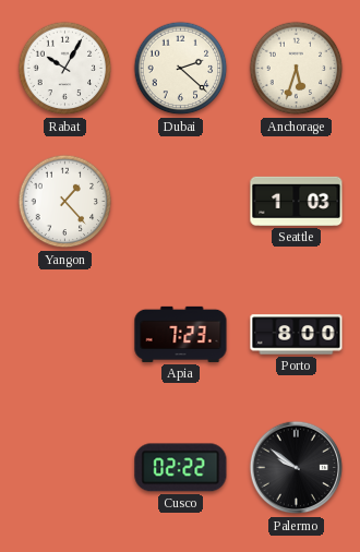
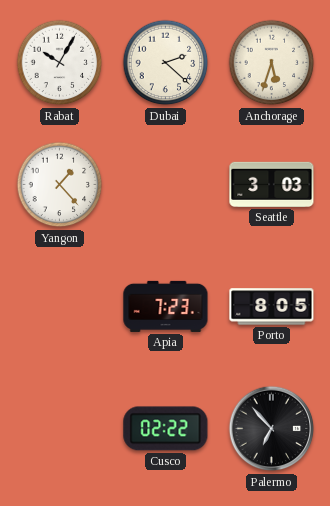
Seattle: 1:03 -> 3:03 (272, 184)
Porto: 8:00 -> 8:05 (272, 307)
Palermo: 9:51 -> 6:53 (272, 429)
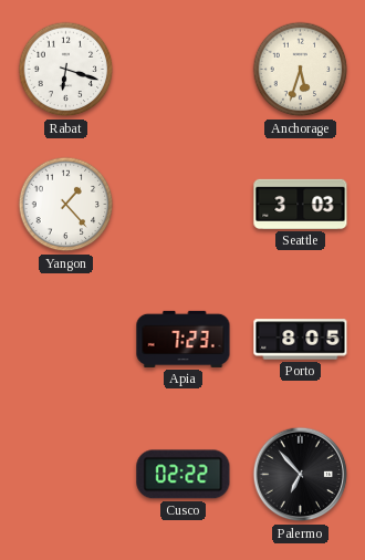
Rabat: 10:05 -> 6:18 (66, 70)
Dubai: 2:22 -> none (166, 63)
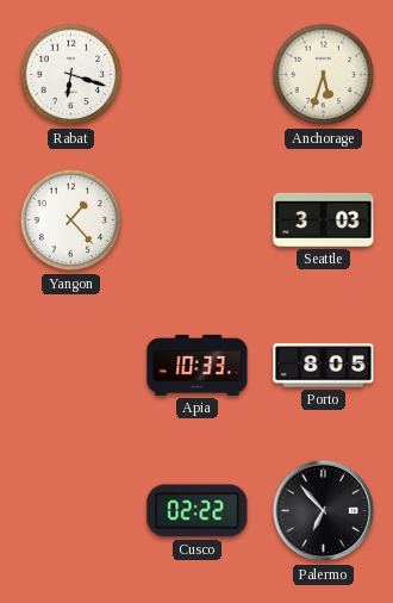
Apia: 7:23 -> 10:33 (198, 365)
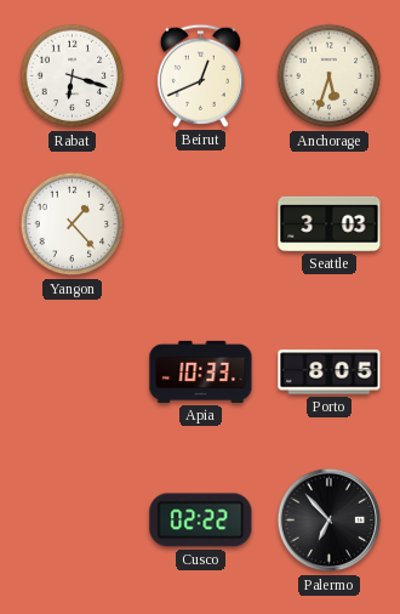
Beirut: none -> 12:41 (200, 75)
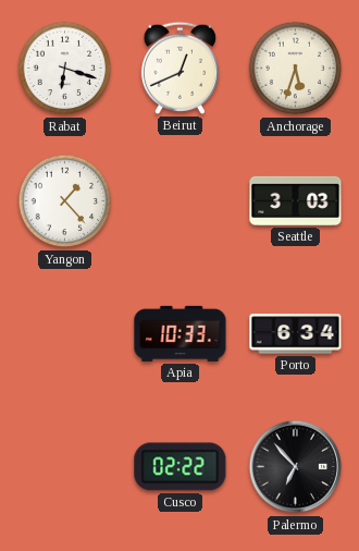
Porto: 8:05 -> 6:34 (296, 334)
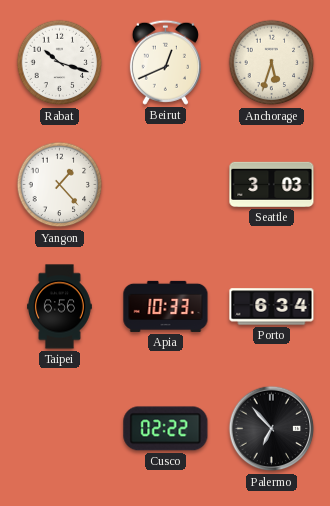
Rabat: 6:18 -> 10:18 (60, 63)
Taipei: none -> 6:56 (59, 307)
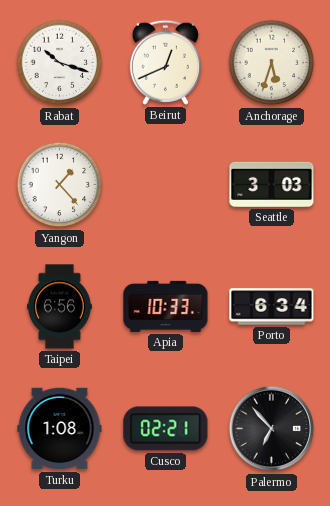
Turku: none -> 1:08 (60, 429)
Cusco: 02:22 -> 02:21 (166, 429)
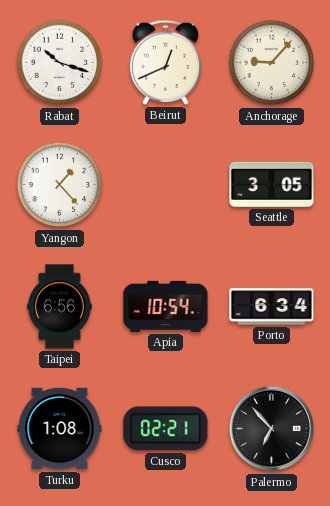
Anchorage: 5:33 -> 9:07 (272, 63)
Seattle: 3:03 -> 3:05 (272, 184)
Apia: 10:33 -> 10:54 (166, 306)
